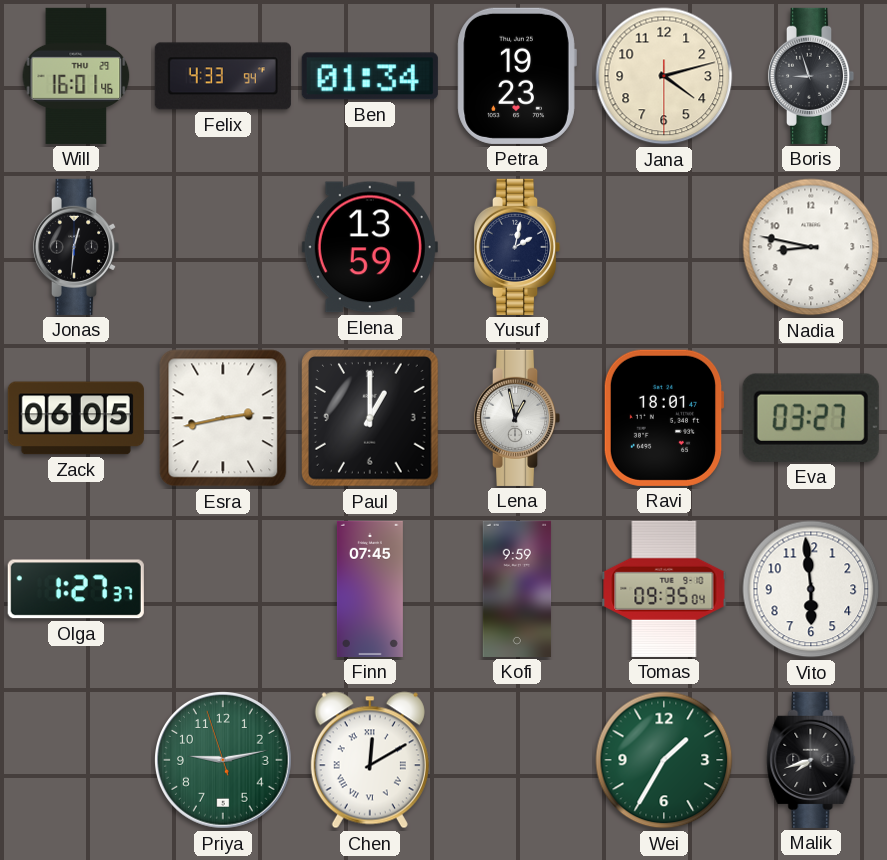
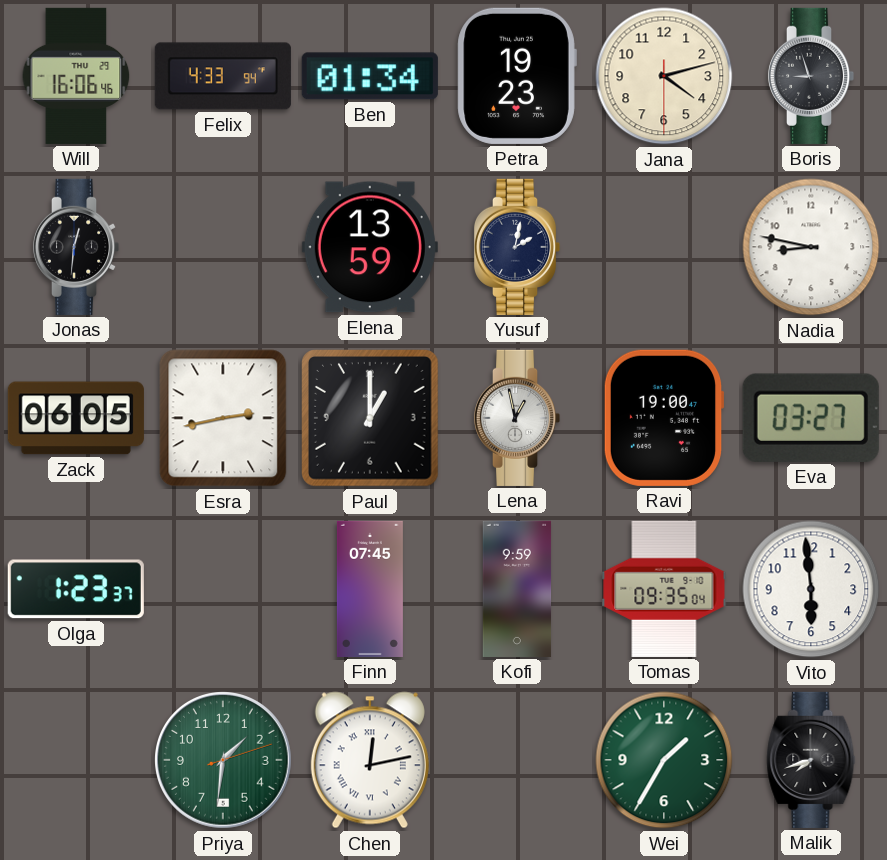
Will: 16:01 -> 16:06 (76, 76)
Ravi: 18:01 -> 19:00 (664, 418)
Olga: 1:27 -> 1:23 (76, 589)
Priya: 9:12 -> 1:31 (224, 761)
Chen: 12:10 -> 12:13 (370, 760)
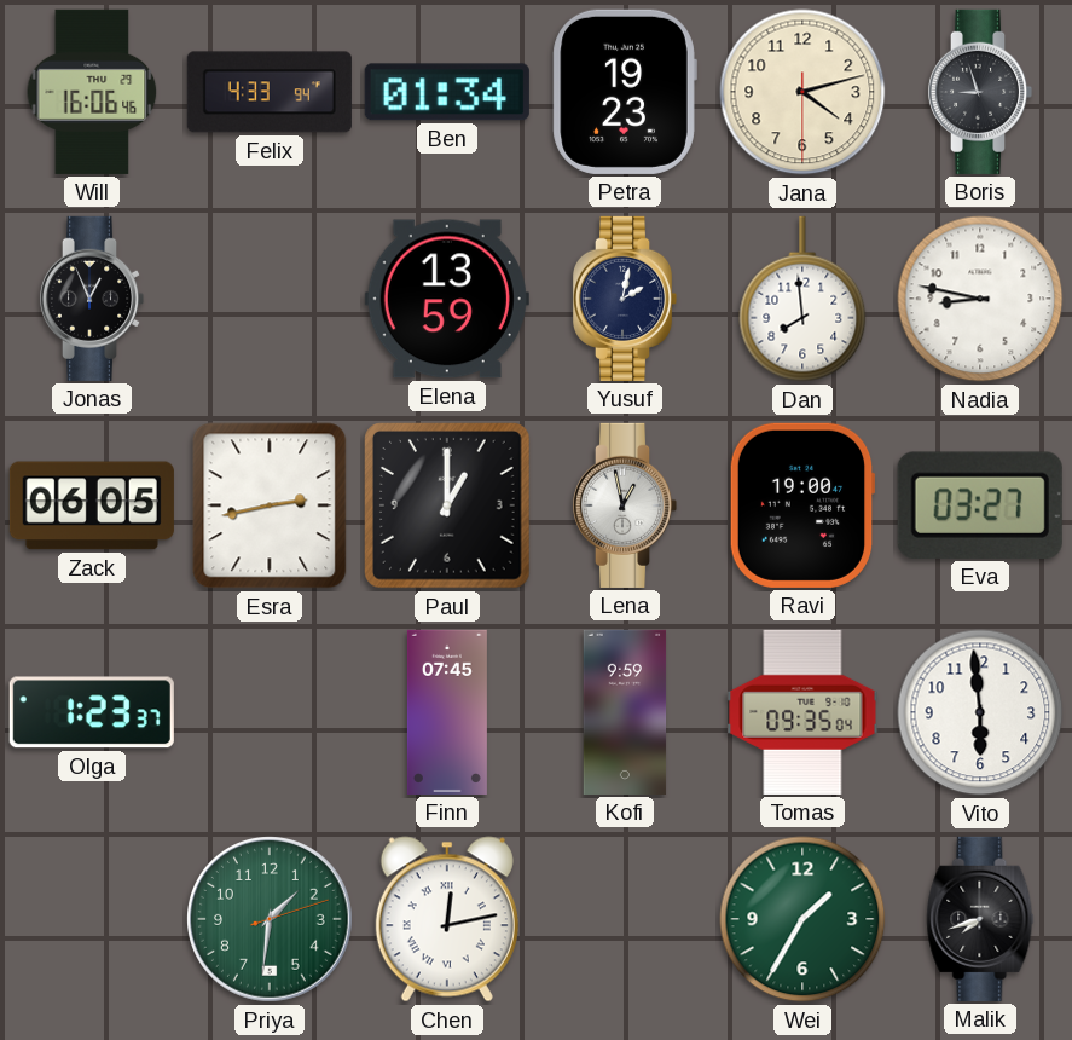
Jonas: 12:31 -> 12:56 (92, 299)
Dan: none -> 7:59 (802, 299)
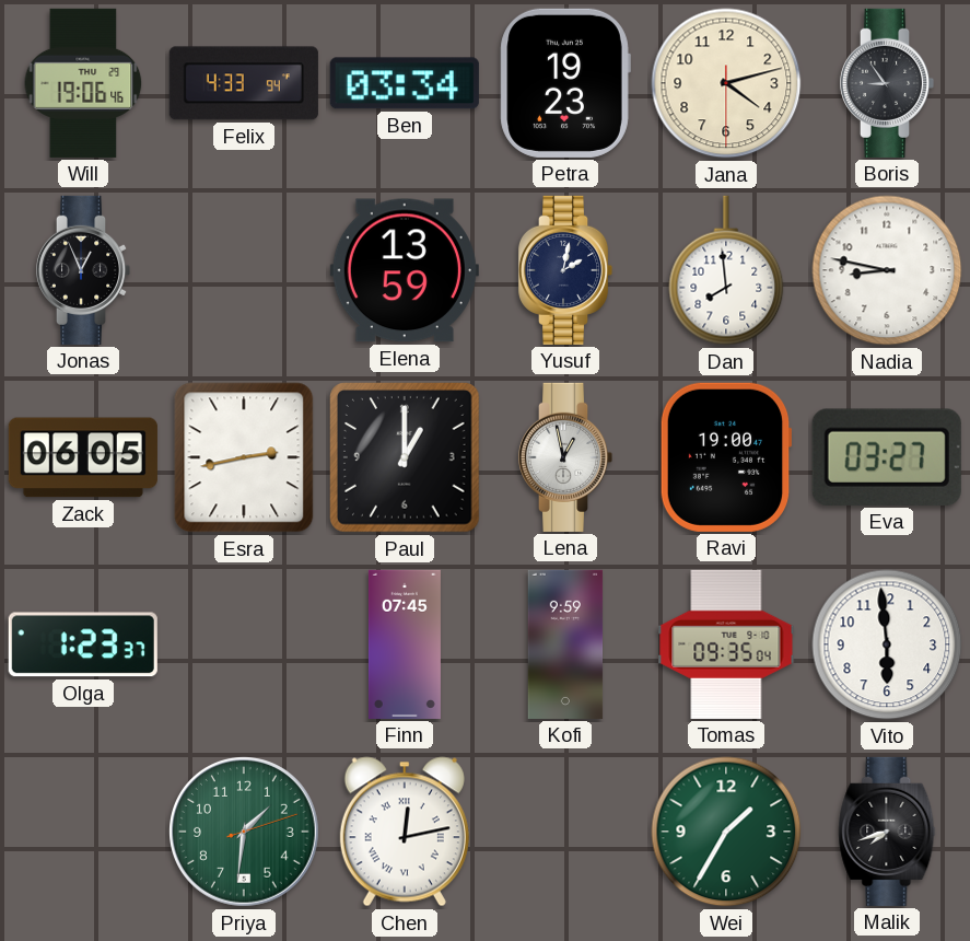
Will: 16:06 -> 19:06 (83, 83)
Ben: 01:34 -> 03:34 (405, 83)
Boris: 8:57 -> 8:54 (887, 83)
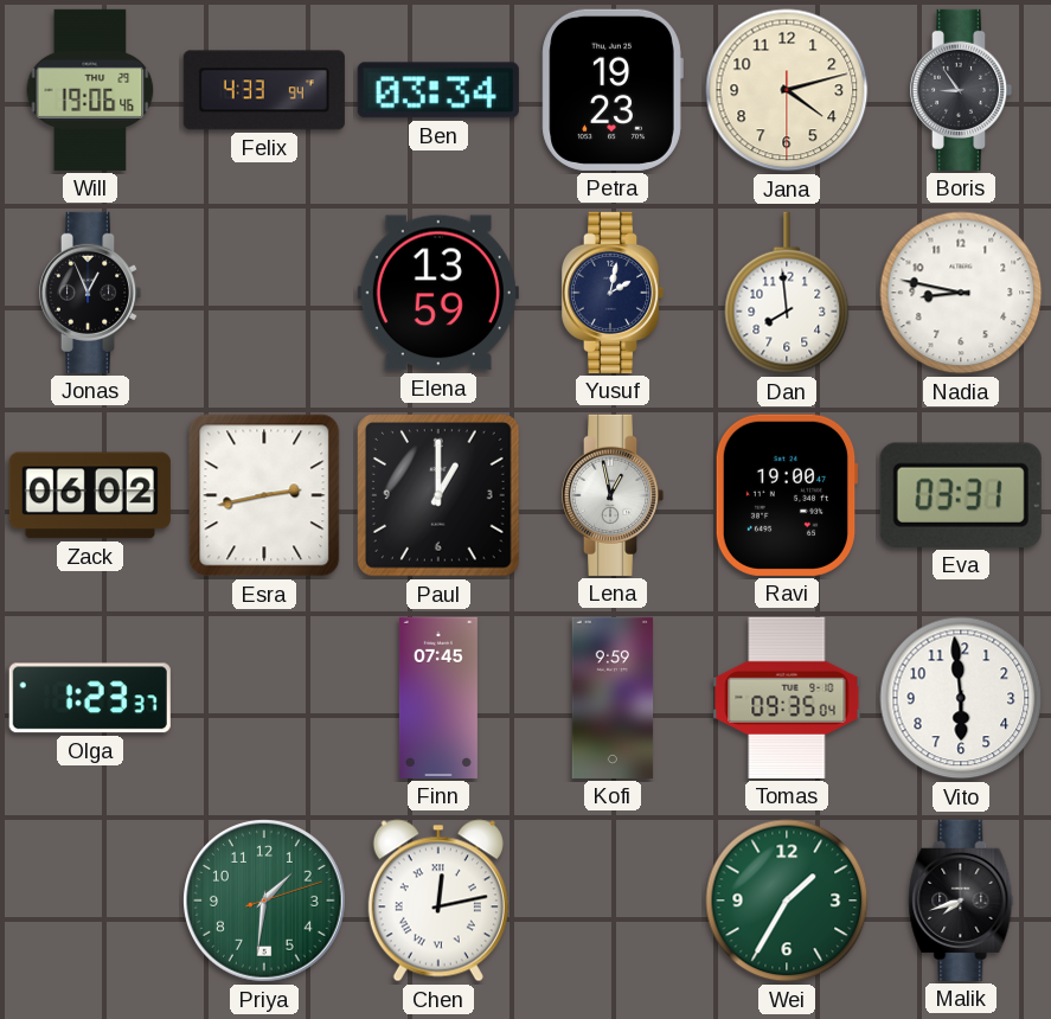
Zack: 06:05 -> 06:02 (90, 495)
Eva: 03:27 -> 03:31 (961, 495)
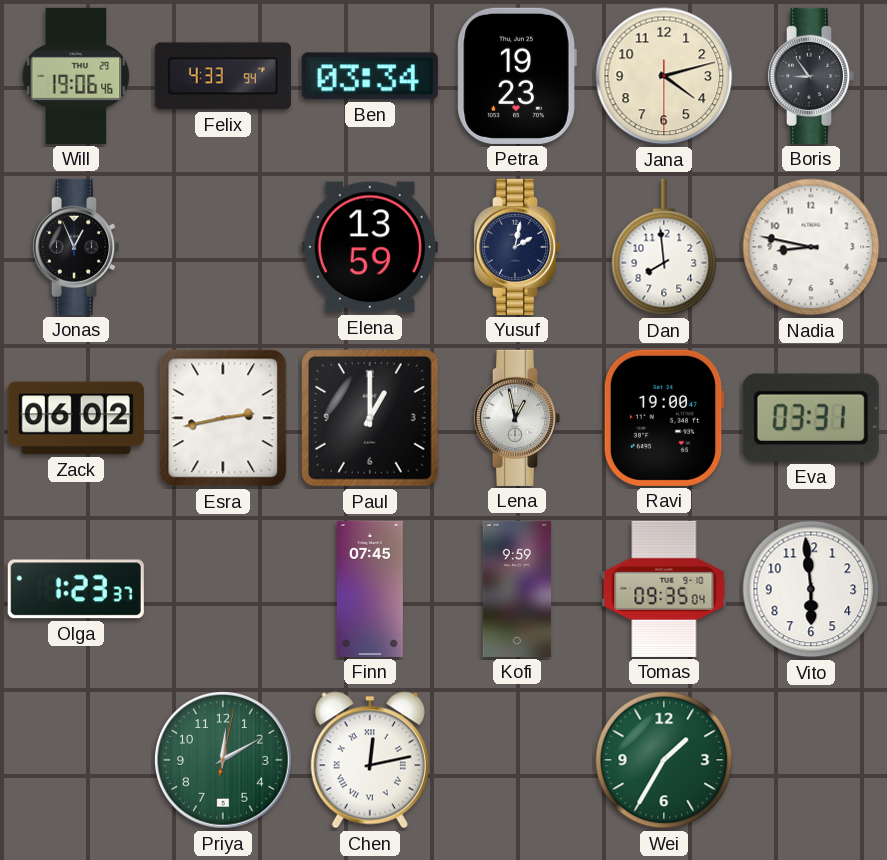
Priya: 1:31 -> 12:10 (224, 761)
Malik: 7:42 -> none (961, 901)
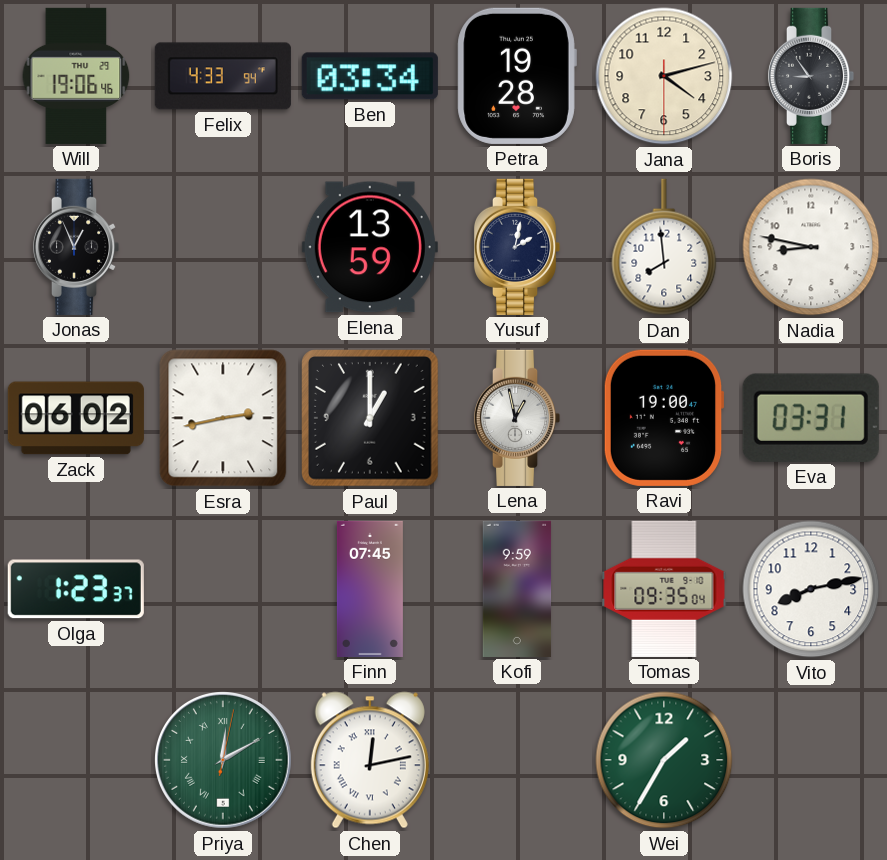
Petra: 19:23 -> 19:28 (517, 76)
Vito: 5:59 -> 8:13 (811, 589)
Priya numerals: Arabic -> Roman (224, 761)
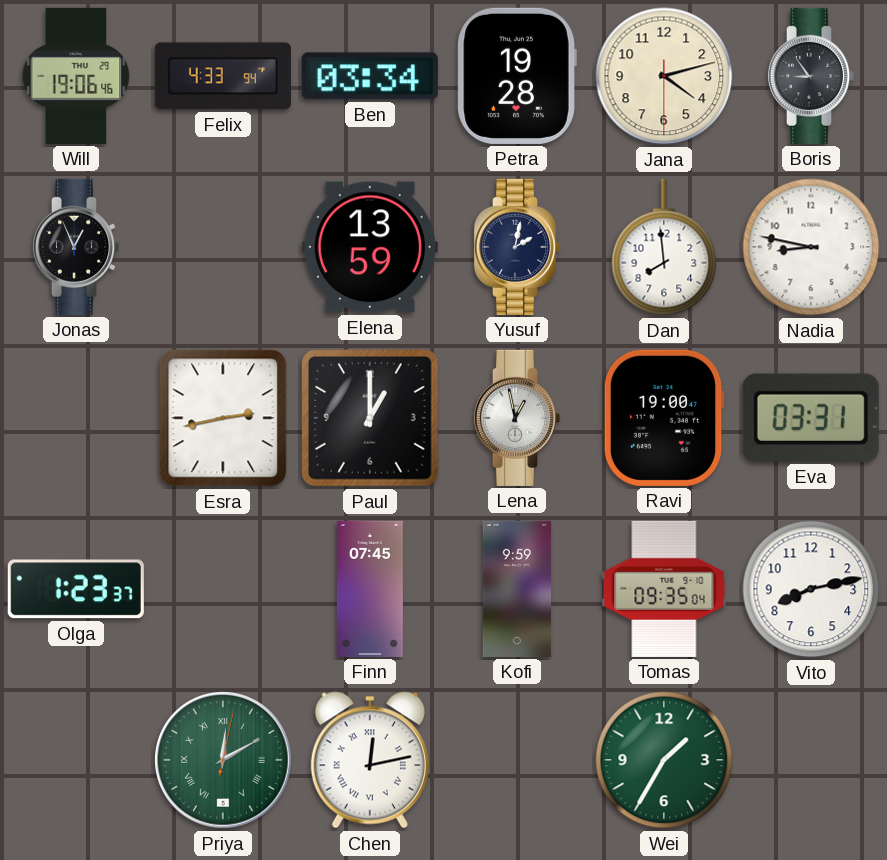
Zack: 06:02 -> none (76, 418)
